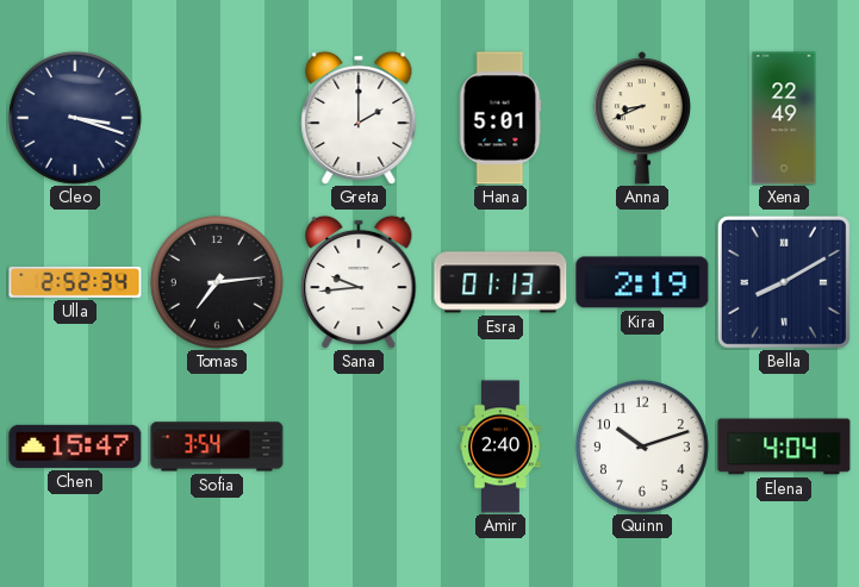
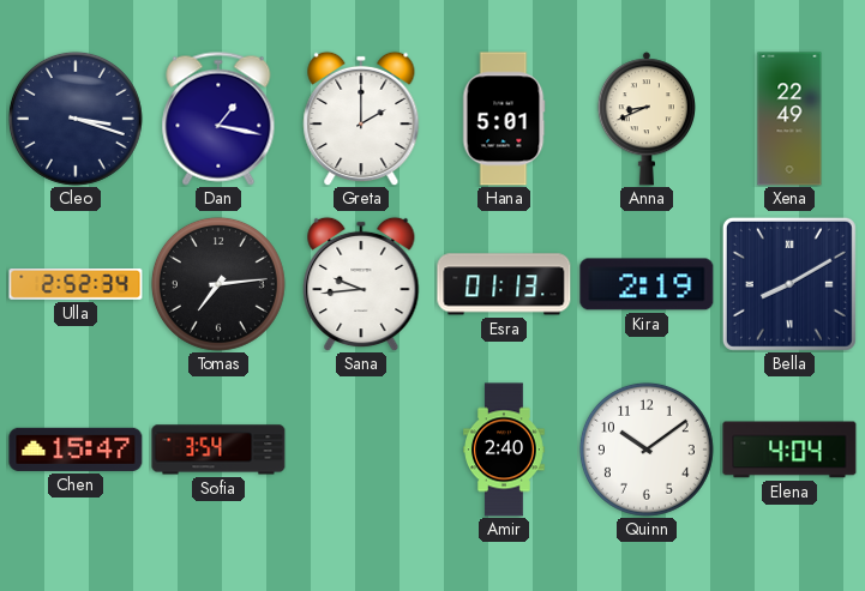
Dan: none -> 1:17 (218, 119)
Quinn: 10:12 -> 10:09 (647, 450)
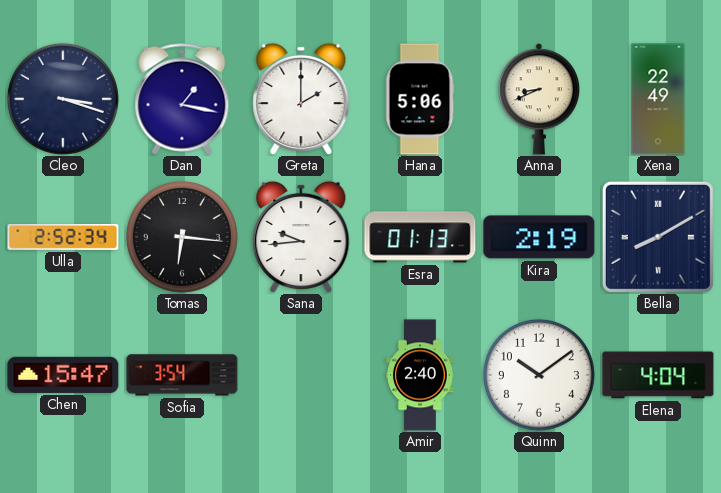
Hana: 5:01 -> 5:06 (420, 99)
Tomas: 7:14 -> 6:16 (182, 237)
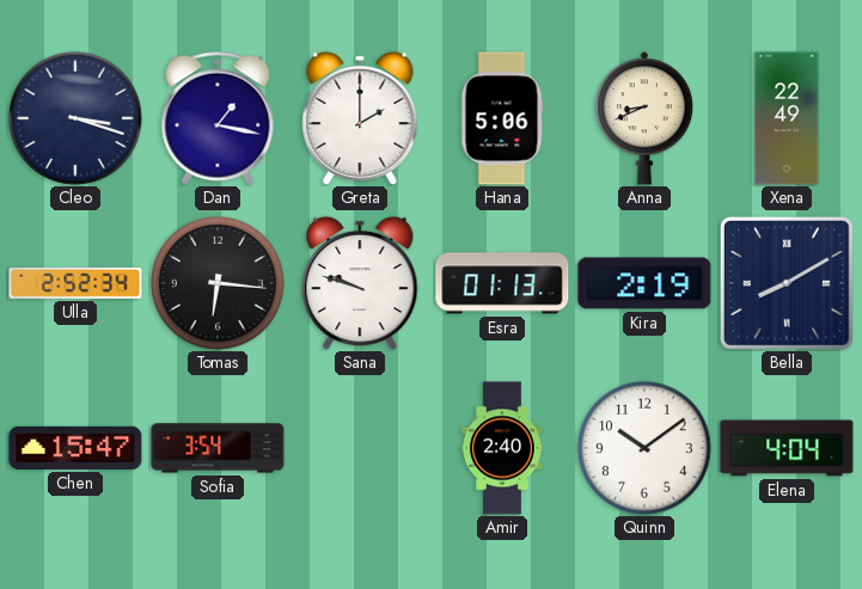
Sana: 9:44 -> 9:48 (360, 283)
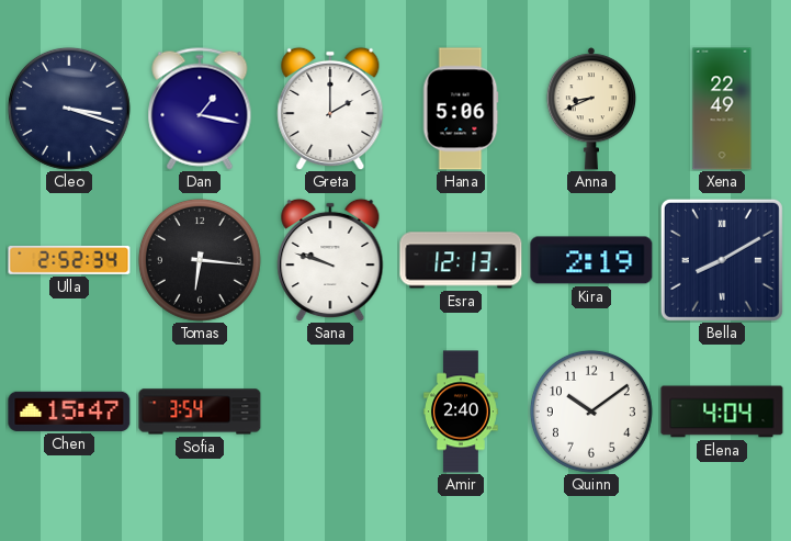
Esra: 01:13 -> 12:13 (461, 260)
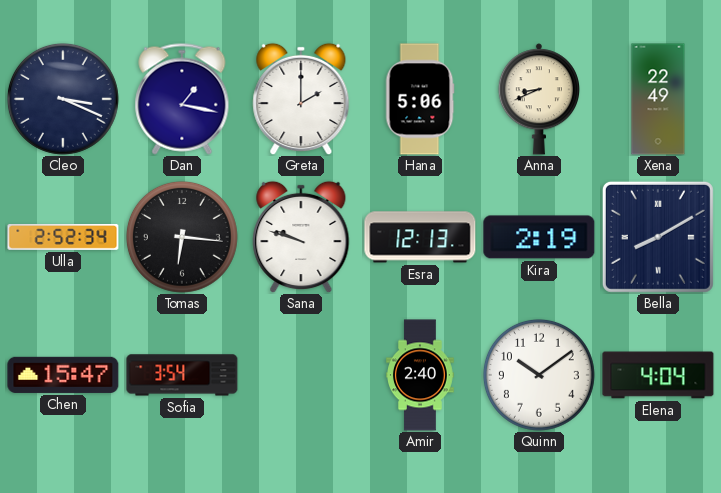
Cleo: 3:18 -> 3:19 (63, 99)
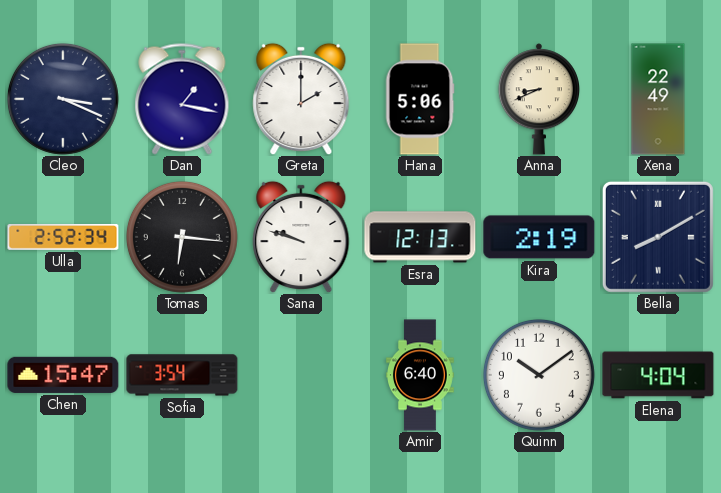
Amir: 2:40 -> 6:40 (421, 375)
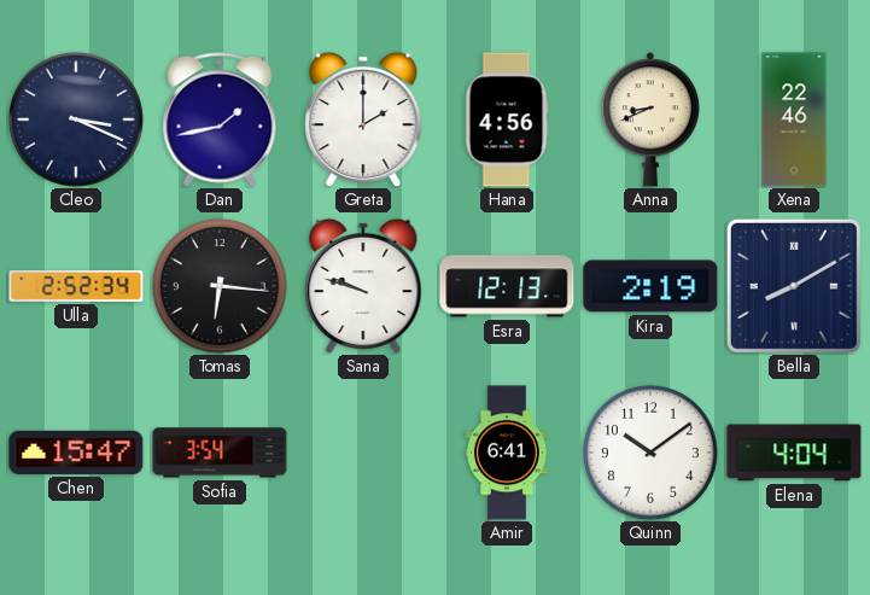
Dan: 1:17 -> 1:43 (220, 119)
Hana: 5:06 -> 4:56 (507, 119)
Xena: 22:49 -> 22:46 (794, 119)
Amir: 6:40 -> 6:41 (508, 453)
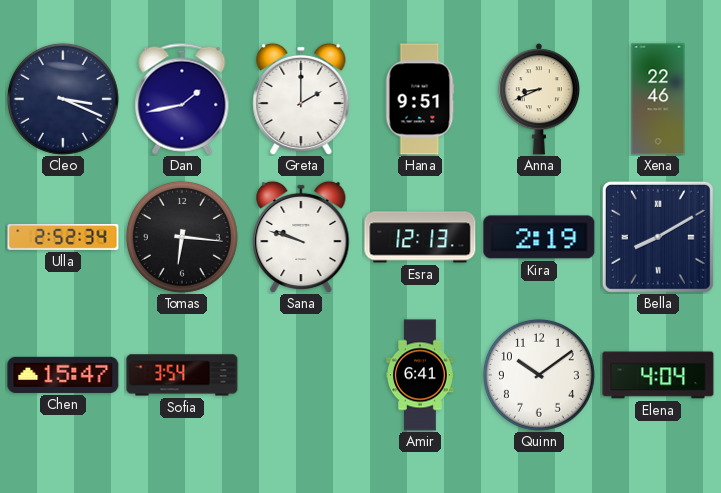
Hana: 4:56 -> 9:51 (420, 99)
